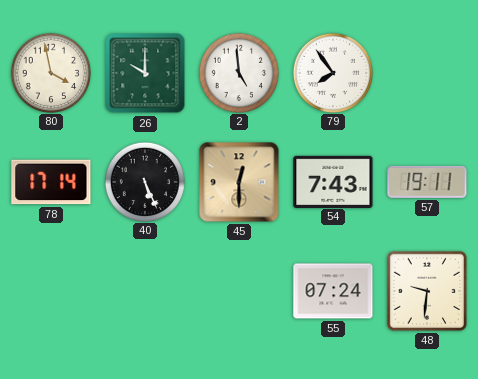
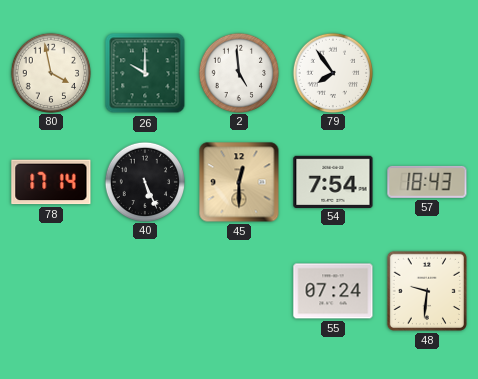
54: 7:43 -> 7:54 (333, 181)
57: 19:11 -> 18:43 (427, 182)
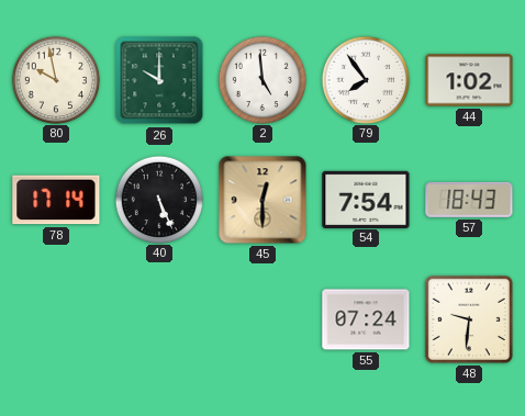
80: 3:58 -> 9:58 (55, 79)
44: none -> 1:02 (469, 80)
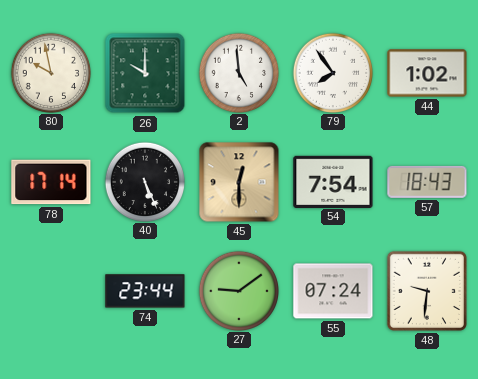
74: none -> 23:44 (145, 291)
27: none -> 9:09 (238, 290)
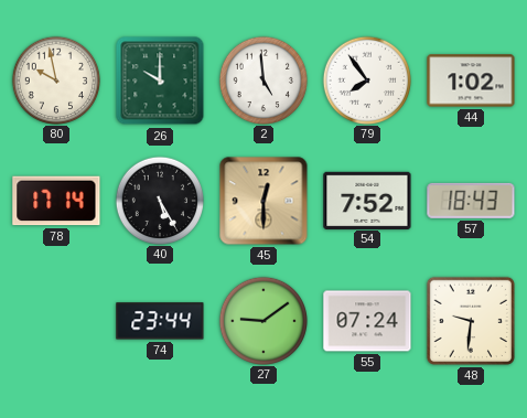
40: 5:26 -> 5:25 (159, 200)
54: 7:54 -> 7:52 (367, 200)
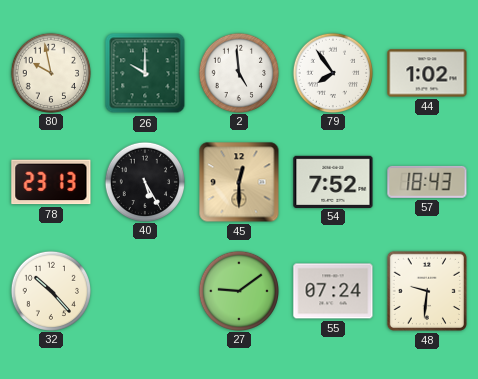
78: 17:14 -> 23:13 (51, 182)
32: none -> 10:23 (50, 290)
74: 23:44 -> none (160, 321)
